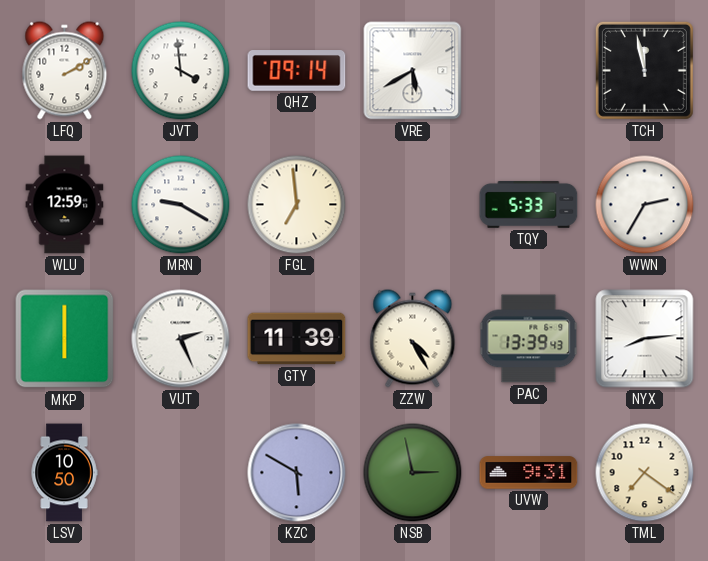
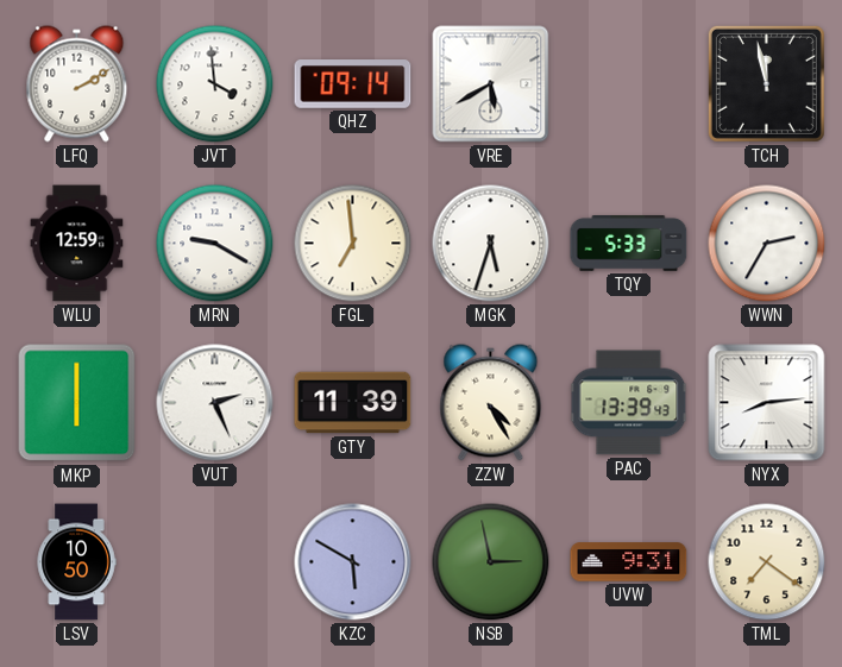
MGK: none -> 5:33 (491, 244)
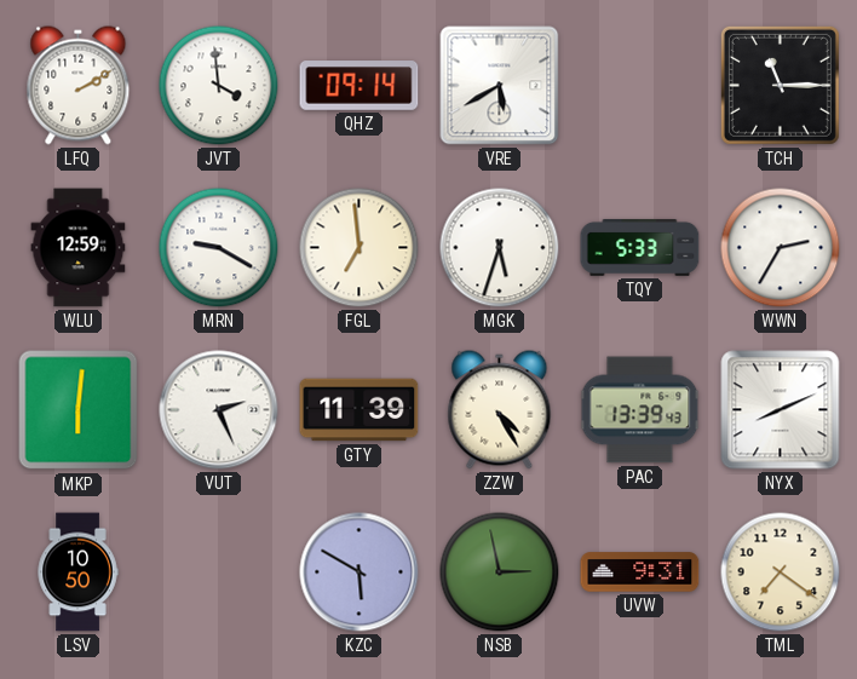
TCH: 11:58 -> 11:15 (780, 85)
MKP: 6:00 -> 6:01 (79, 410)
NYX: 8:14 -> 8:11 (781, 410)
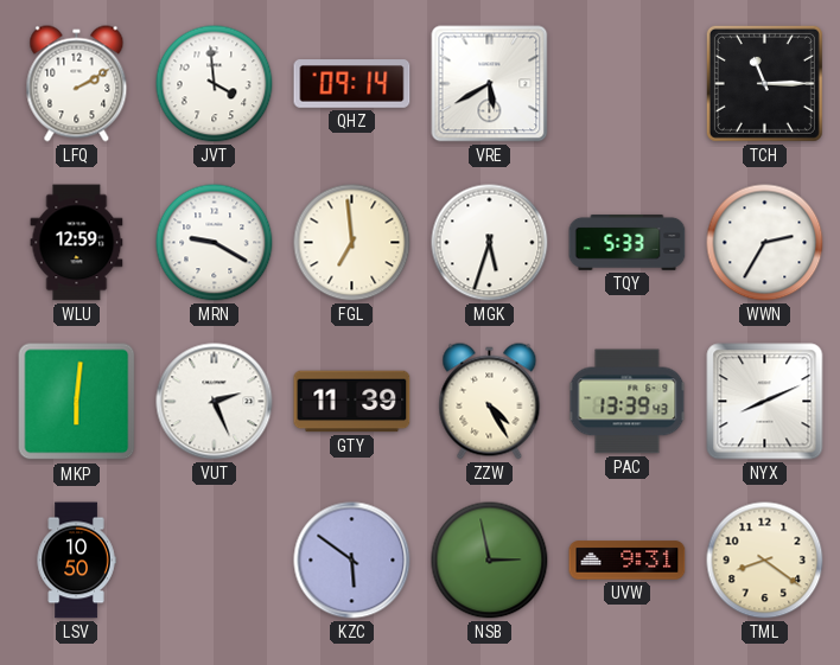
KZC: 5:50 -> 5:51 (352, 561)
TML: 7:21 -> 8:21 (765, 561)
